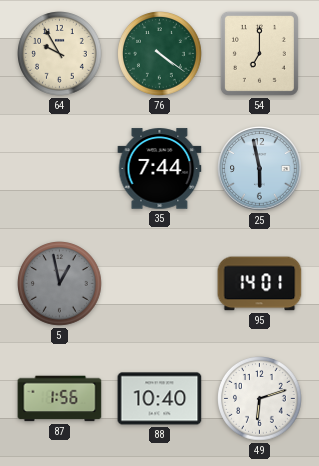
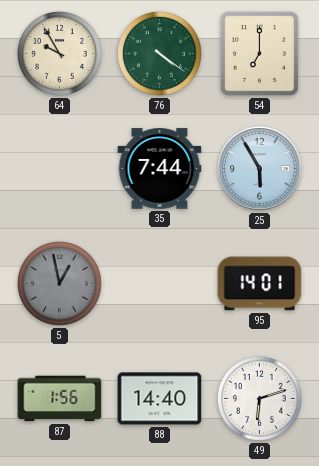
25: 5:58 -> 5:55 (260, 169)
88: 10:40 -> 14:40 (160, 399)
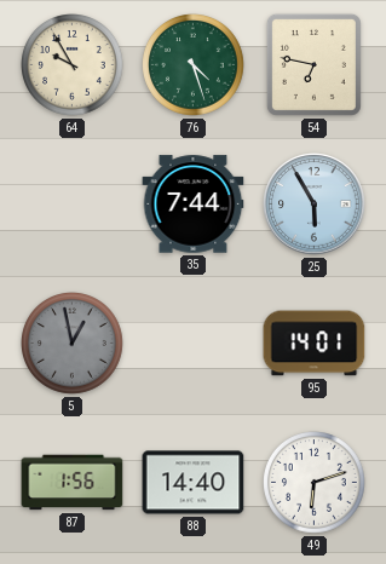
76: 4:21 -> 4:27 (194, 65)
54: 7:00 -> 6:47 (313, 64)
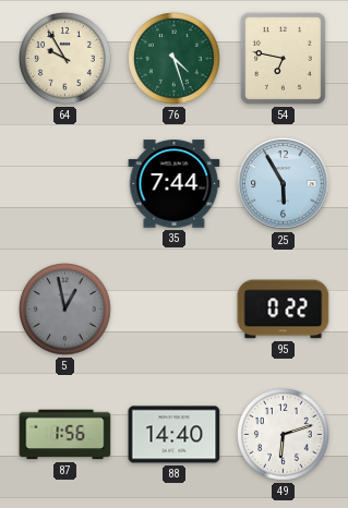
95: 14:01 -> 0:22 (284, 310)
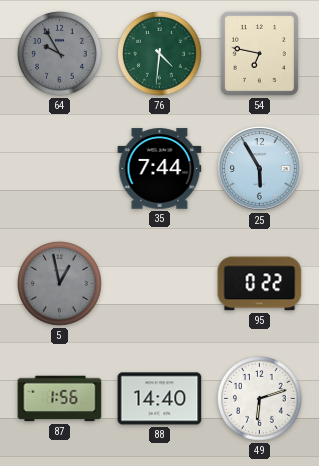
64 dial: cream -> grey (60, 54)
76: 4:27 -> 4:31 (160, 54)
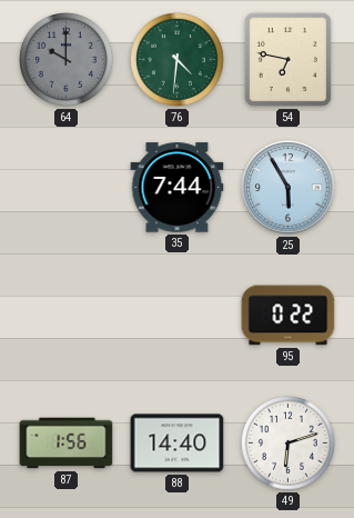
64: 9:55 -> 10:00 (67, 60)
5: 12:58 -> none (60, 284)
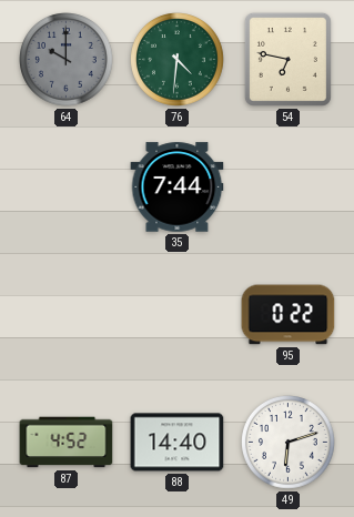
25: 5:55 -> none (289, 188)
87: 1:56 -> 4:52 (67, 443)
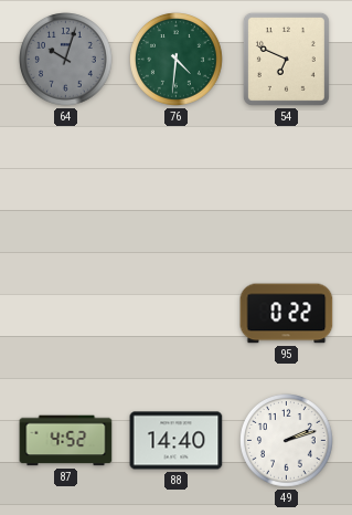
64: 10:00 -> 10:03 (66, 60)
54: 6:47 -> 6:49 (286, 59)
35: 7:44 -> none (178, 187)
49: 6:12 -> 2:12 (287, 441)
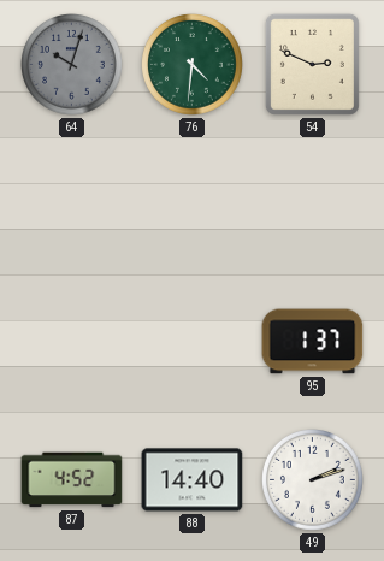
54: 6:49 -> 2:49 (312, 64)
95: 0:22 -> 1:37 (313, 342)
